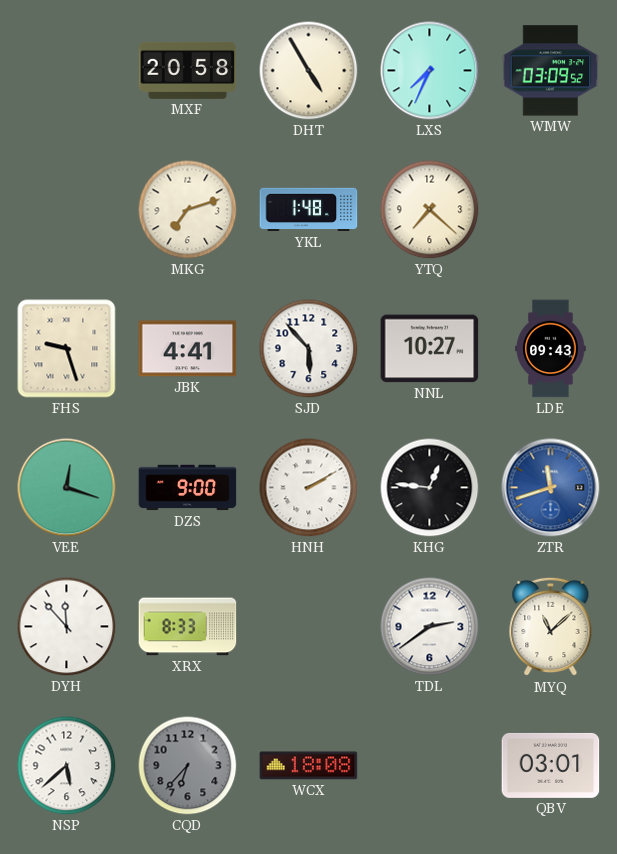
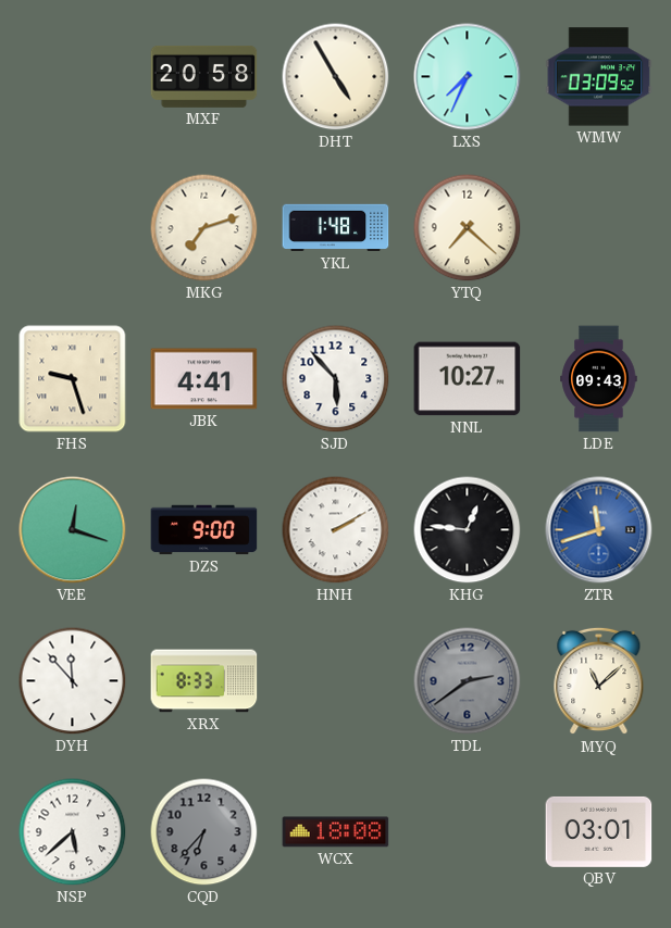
TDL dial: white -> grey (468, 681)
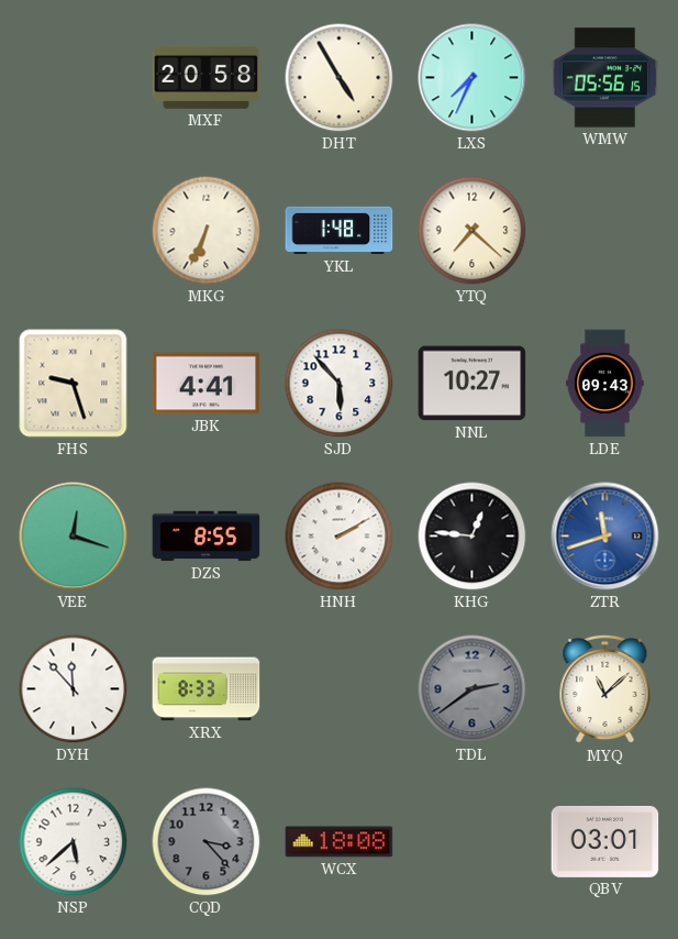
WMW: 03:09 -> 05:56 (605, 78)
MKG: 7:12 -> 6:34 (207, 231)
DZS: 9:00 -> 8:55 (207, 537)
CQD: 6:37 -> 3:23 (207, 842)
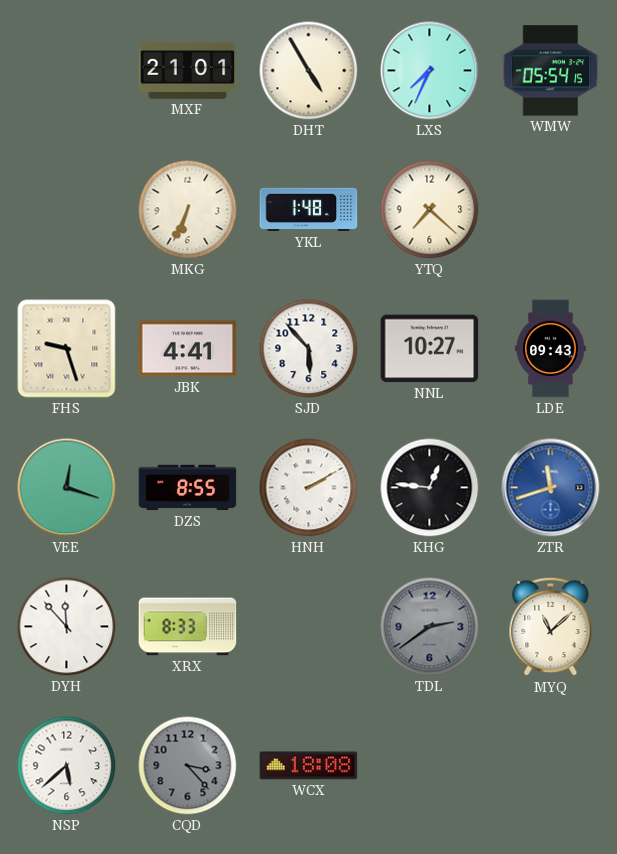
MXF: 20:58 -> 21:01 (188, 70)
WMW: 05:56 -> 05:54 (551, 71)
QBV: 03:01 -> none (605, 841)
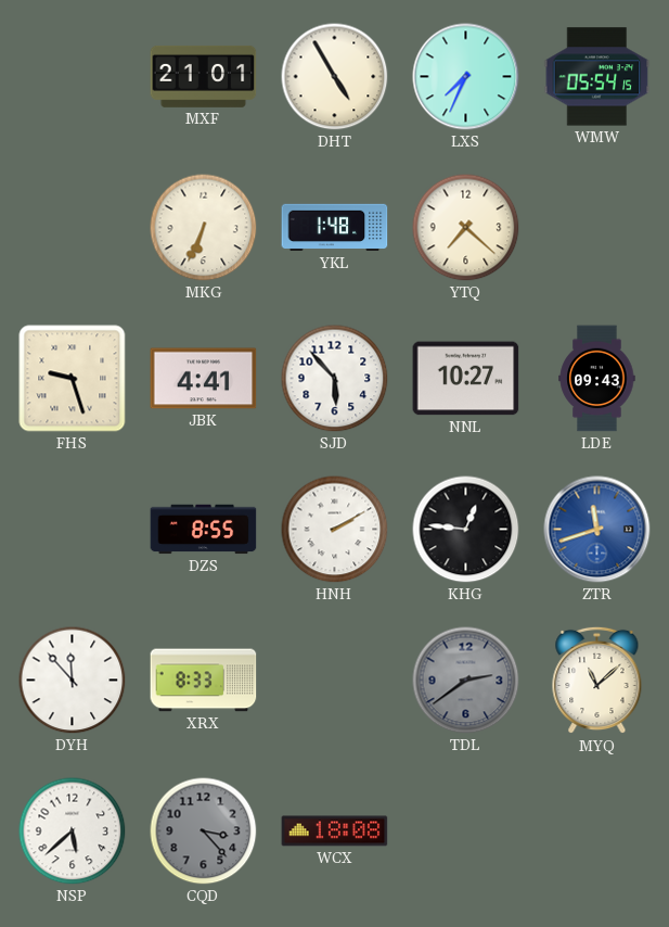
VEE: 12:18 -> none (67, 488)
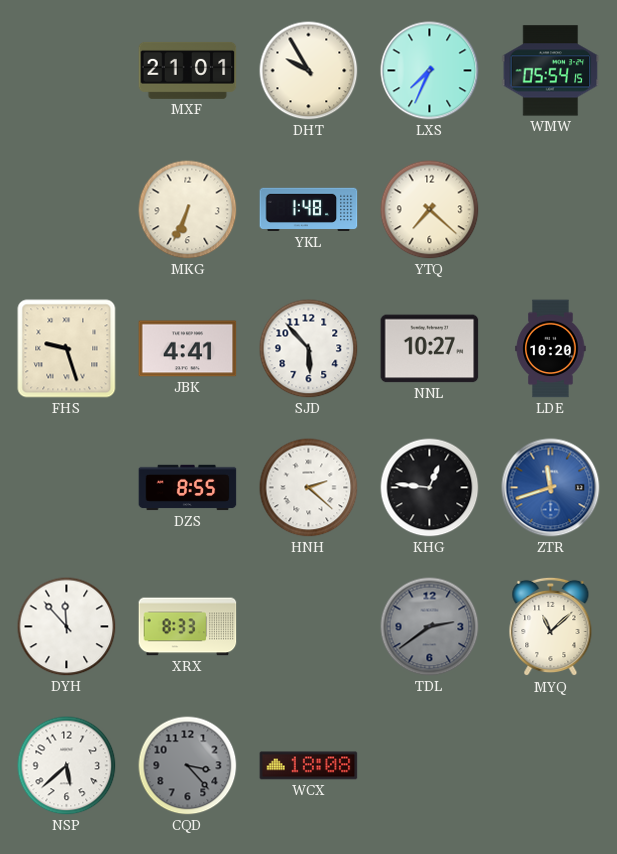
DHT: 4:55 -> 9:55 (309, 71)
LDE: 09:43 -> 10:20 (551, 349)
HNH: 2:10 -> 2:22 (309, 488)
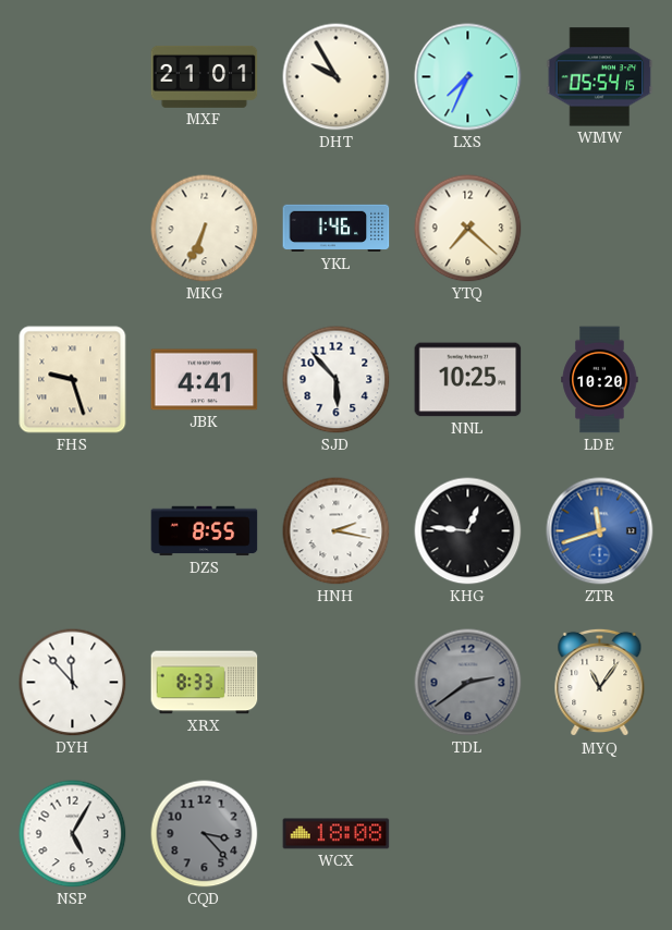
YKL: 1:48 -> 1:46 (337, 229)
NNL: 10:27 -> 10:25 (468, 380)
HNH: 2:22 -> 2:17 (337, 531)
MYQ: 11:08 -> 11:06 (600, 683)
NSP: 5:38 -> 5:05 (73, 834)
